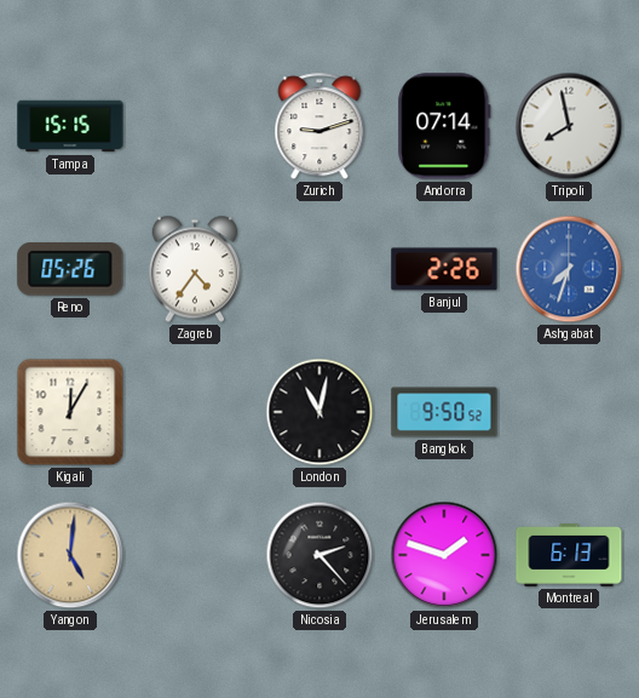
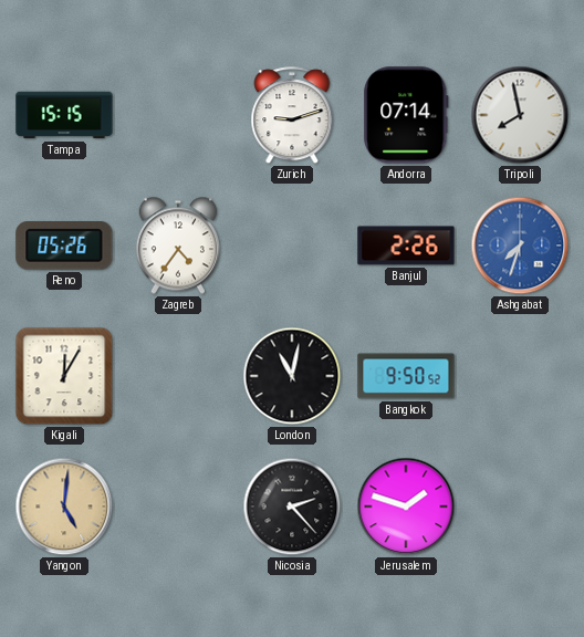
Montreal: 6:13 -> none (569, 555)
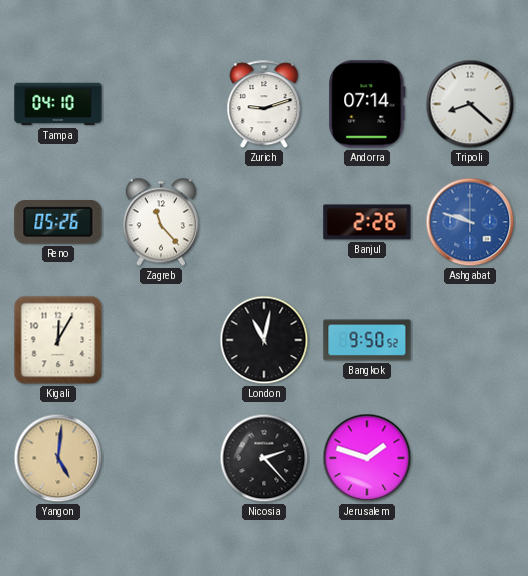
Tampa: 15:15 -> 04:10 (58, 104)
Tripoli: 7:58 -> 8:22 (470, 104)
Zagreb: 4:36 -> 11:23 (161, 222)
Ashgabat: 7:33 -> 9:48 (470, 222)
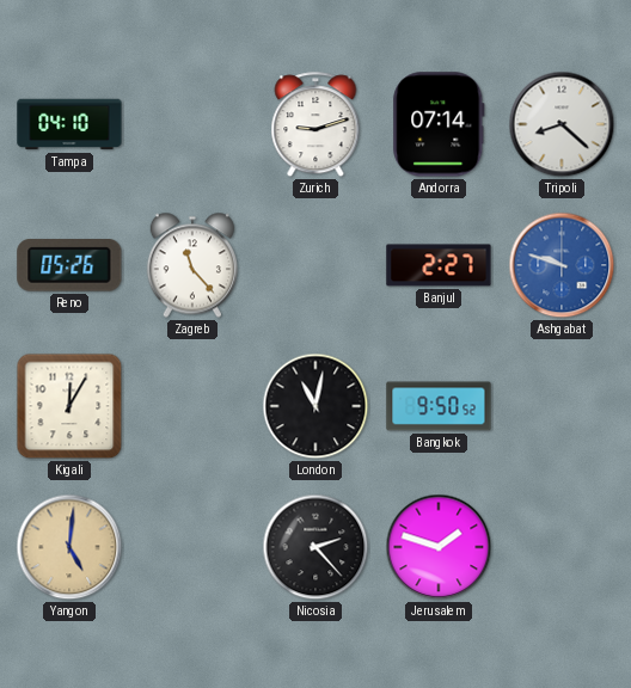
Banjul: 2:26 -> 2:27 (439, 265)
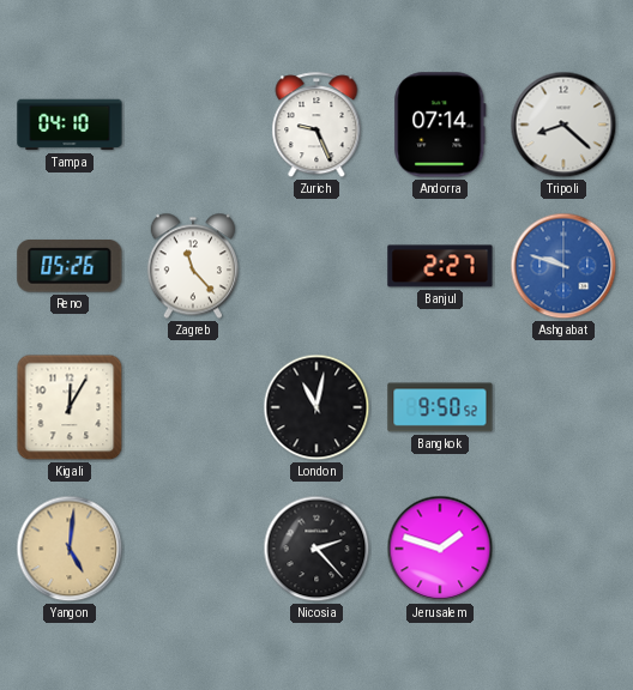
Zurich: 9:12 -> 9:26 (316, 126)
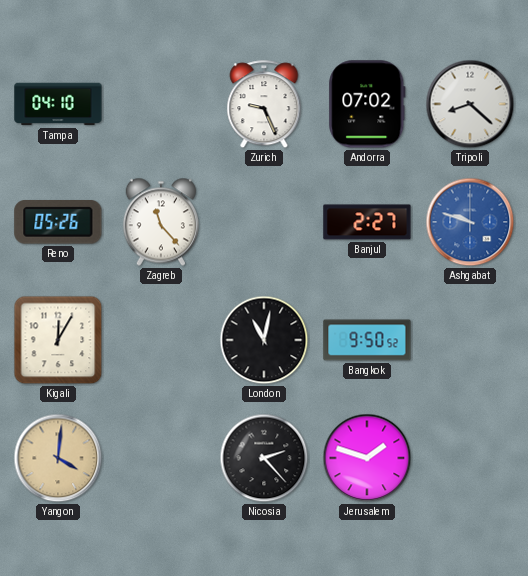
Andorra: 07:14 -> 07:02 (367, 104)
Yangon: 5:01 -> 4:01 (58, 458)
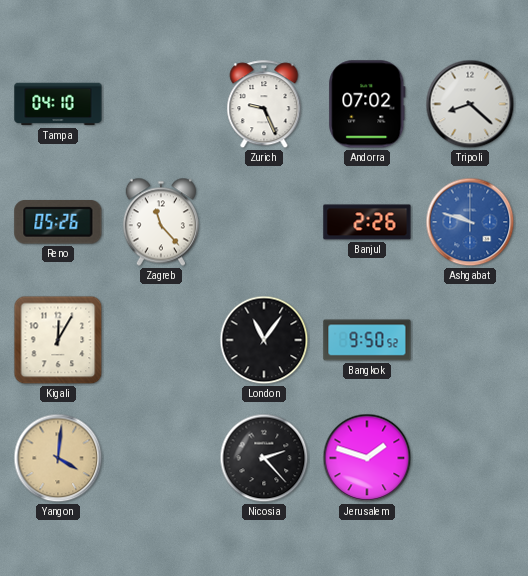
Banjul: 2:27 -> 2:26 (367, 222)
London: 11:02 -> 11:06 (264, 340)
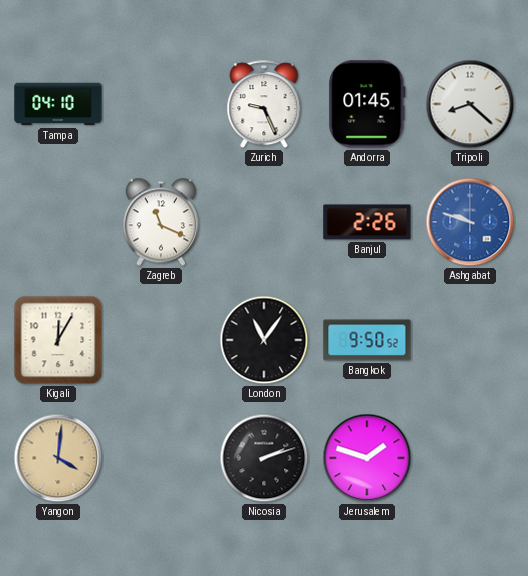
Andorra: 07:02 -> 01:45 (367, 104)
Reno: 05:26 -> none (58, 223)
Zagreb: 11:23 -> 11:19 (161, 222)
Nicosia: 2:23 -> 2:12 (264, 458)
